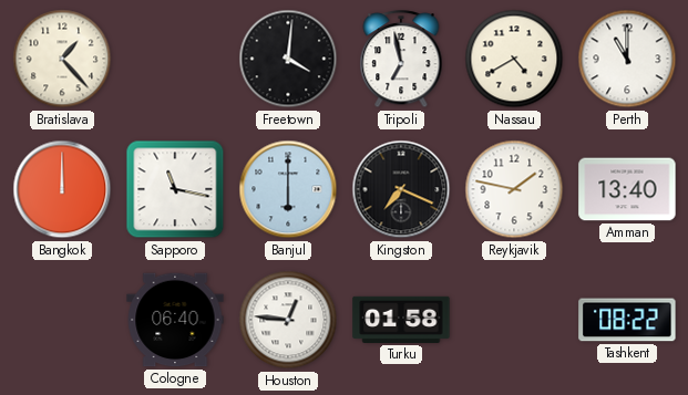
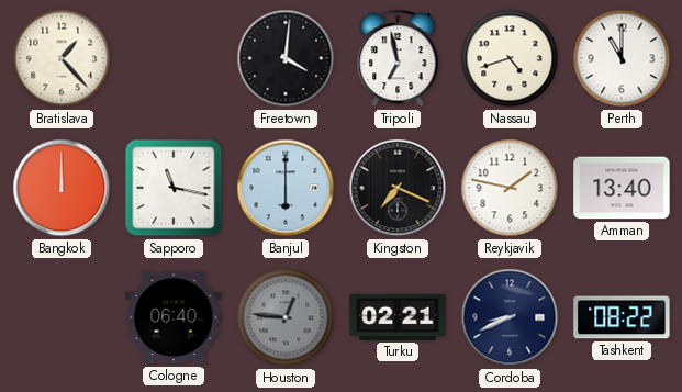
Nassau: 4:40 -> 4:42 (510, 58)
Houston dial: white -> grey (286, 317)
Turku: 01:58 -> 02:21 (398, 317)
Cordoba: none -> 8:41 (510, 317)
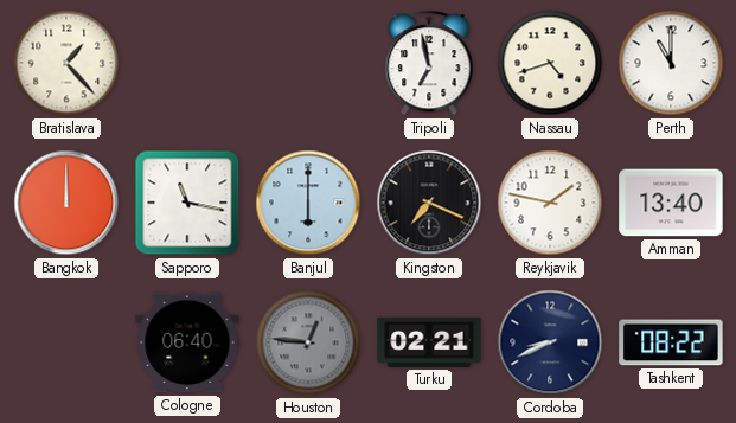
Freetown: 4:01 -> none (286, 58)
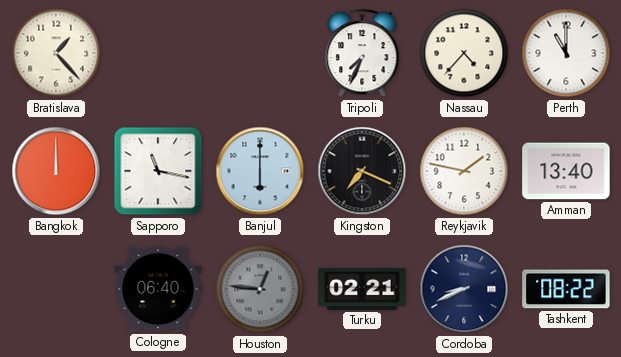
Tripoli: 6:58 -> 7:34 (362, 54)
Nassau: 4:42 -> 4:37 (464, 53)
